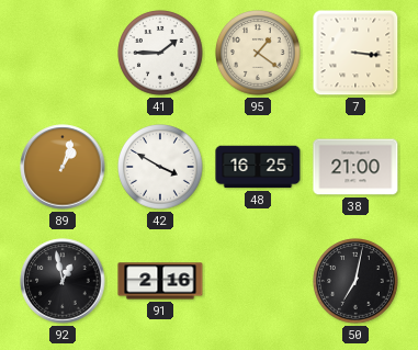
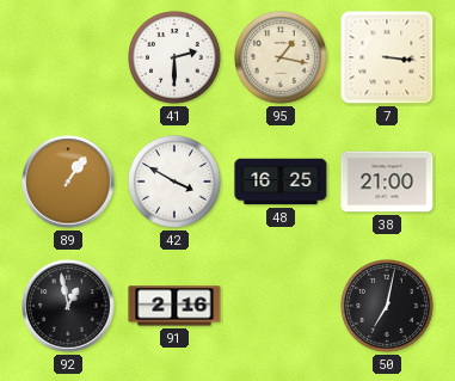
41: 1:45 -> 2:30 (174, 57)
95: 1:21 -> 1:17 (281, 57)
89: 1:03 -> 1:06 (68, 182)
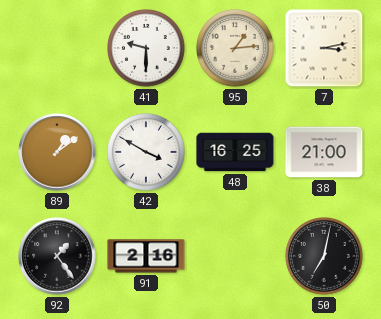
41: 2:30 -> 9:30 (146, 48)
95: 1:17 -> 1:14 (235, 48)
7: 3:16 -> 3:13 (324, 48)
89: 1:06 -> 1:09 (57, 152)
92: 12:58 -> 1:24 (57, 256)
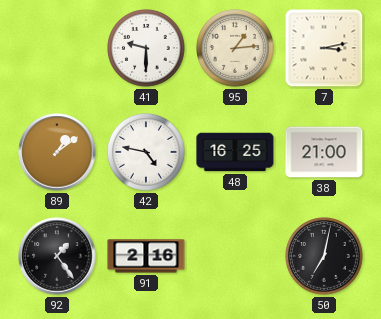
42: 3:50 -> 4:47 (146, 152)
